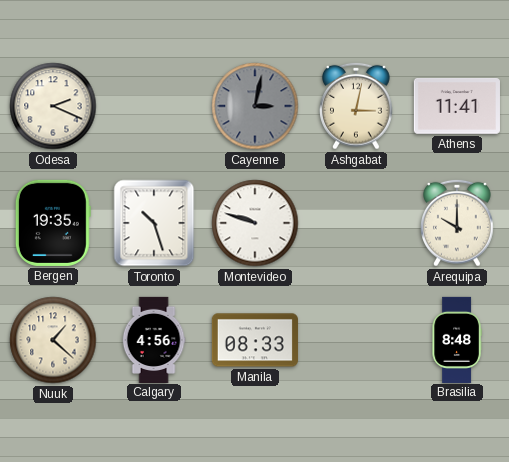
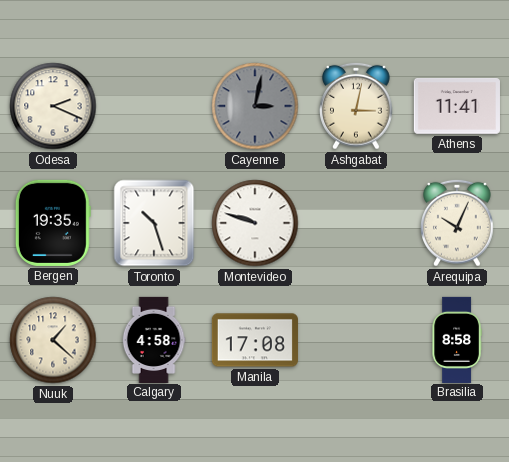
Arequipa: 10:00 -> 10:04 (458, 223)
Calgary: 4:56 -> 4:58 (154, 339)
Manila: 08:33 -> 17:08 (255, 340)
Brasilia: 8:48 -> 8:58 (457, 339)
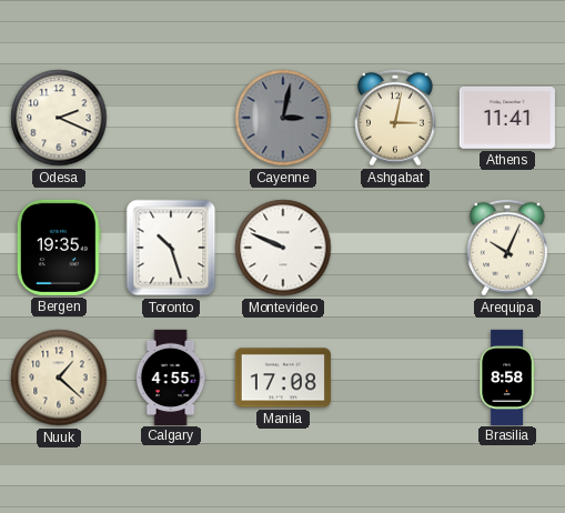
Montevideo: 9:48 -> 9:49 (283, 248)
Calgary: 4:58 -> 4:55 (171, 376)
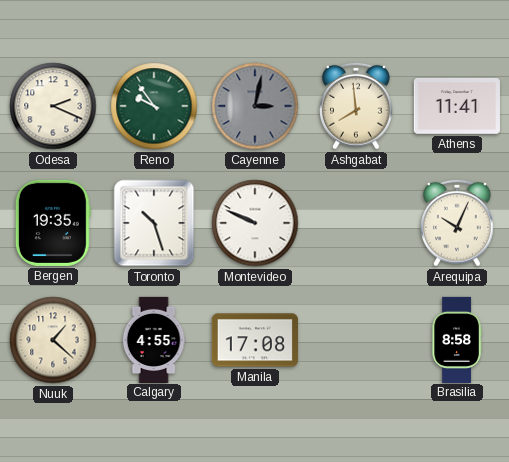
Reno: none -> 9:54 (154, 106)
Ashgabat: 3:02 -> 7:59 (357, 106)
